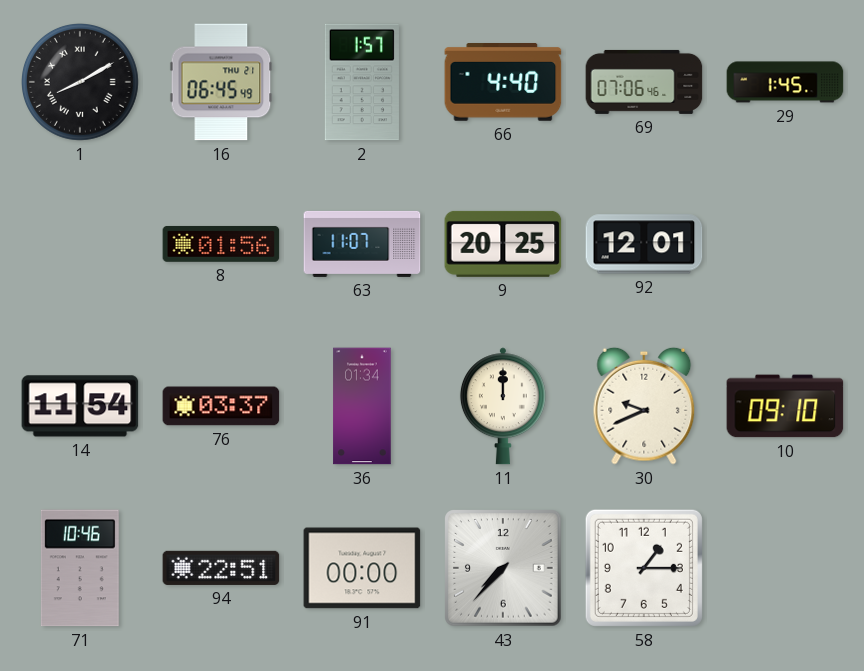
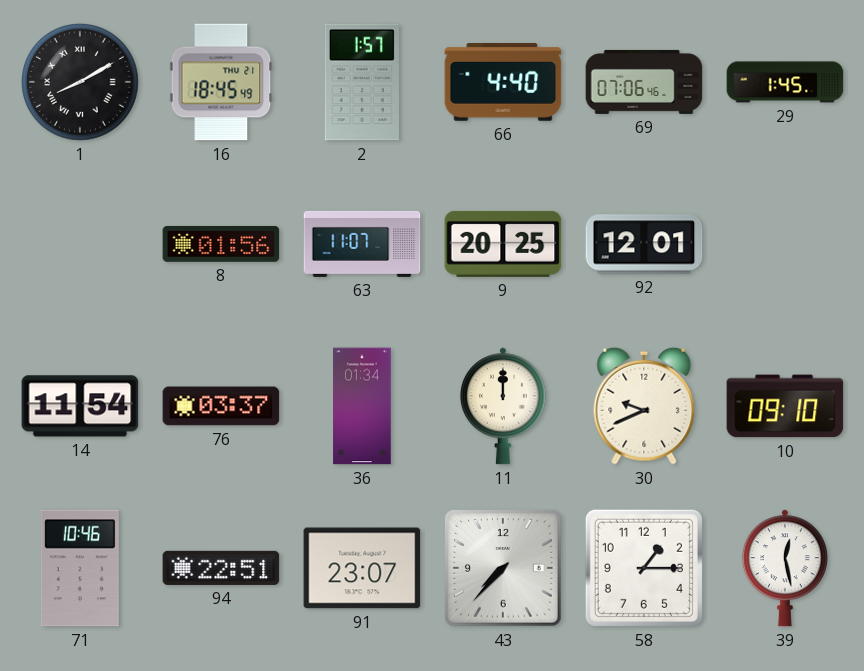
16: 06:45 -> 18:45 (221, 82)
91: 00:00 -> 23:07 (362, 568)
39: none -> 12:28 (785, 568)
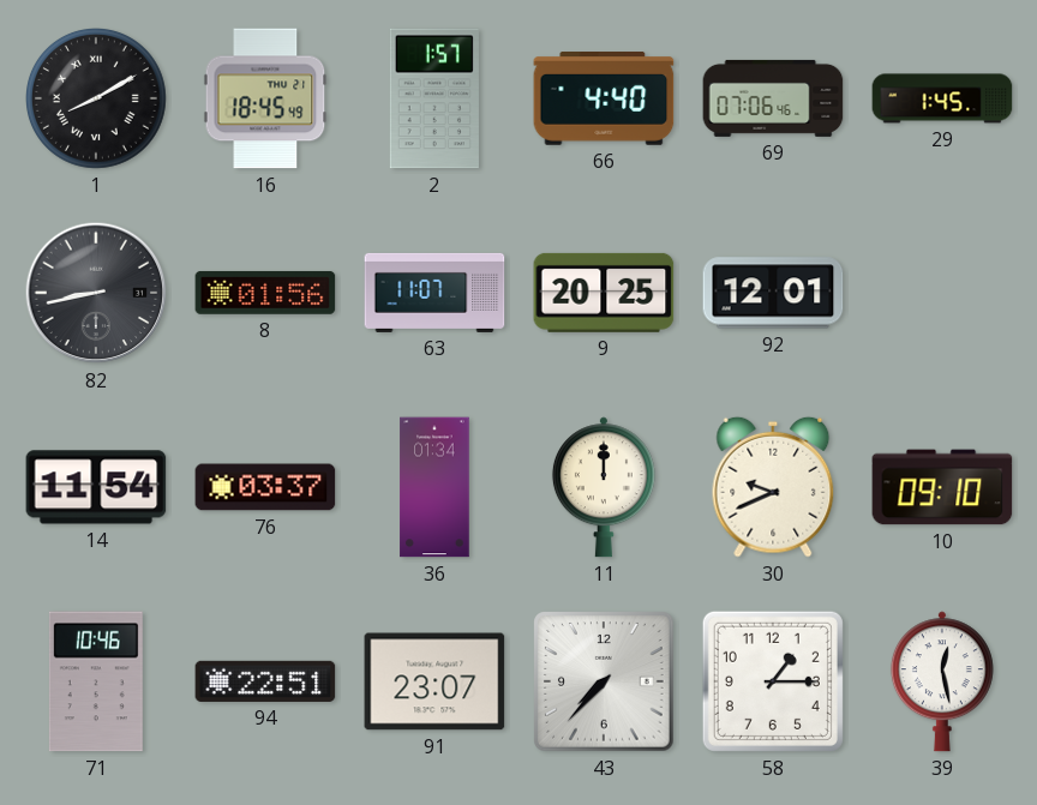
82: none -> 8:43 (96, 293)
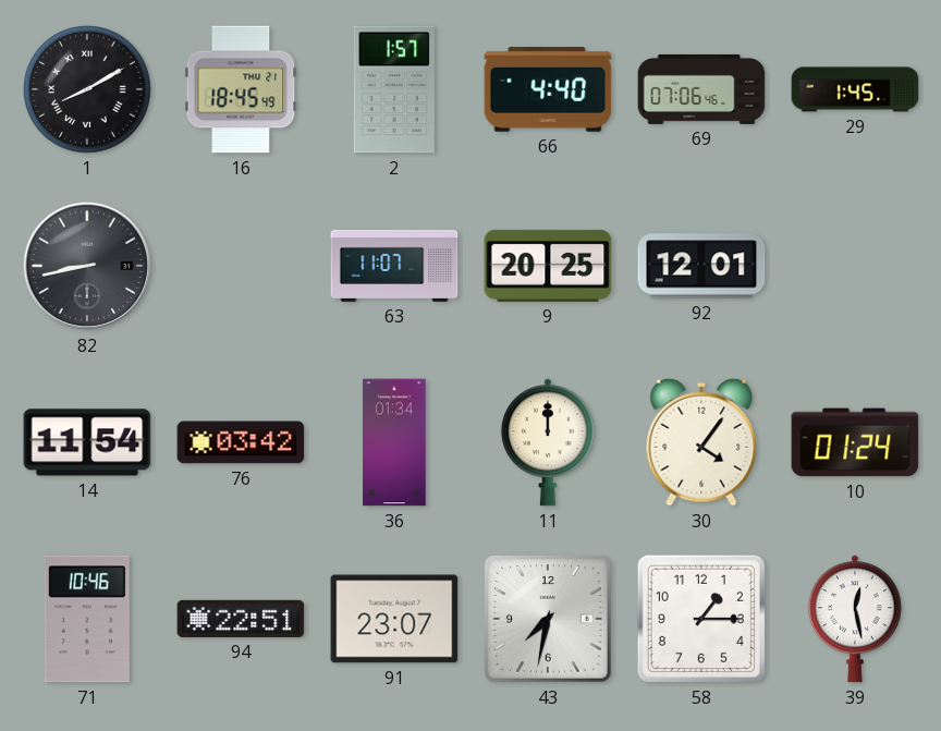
8: 01:56 -> none (265, 293)
76: 03:37 -> 03:42 (241, 442)
30: 9:41 -> 4:06 (701, 442)
10: 09:10 -> 01:24 (855, 442)
43: 7:37 -> 7:32 (548, 619)
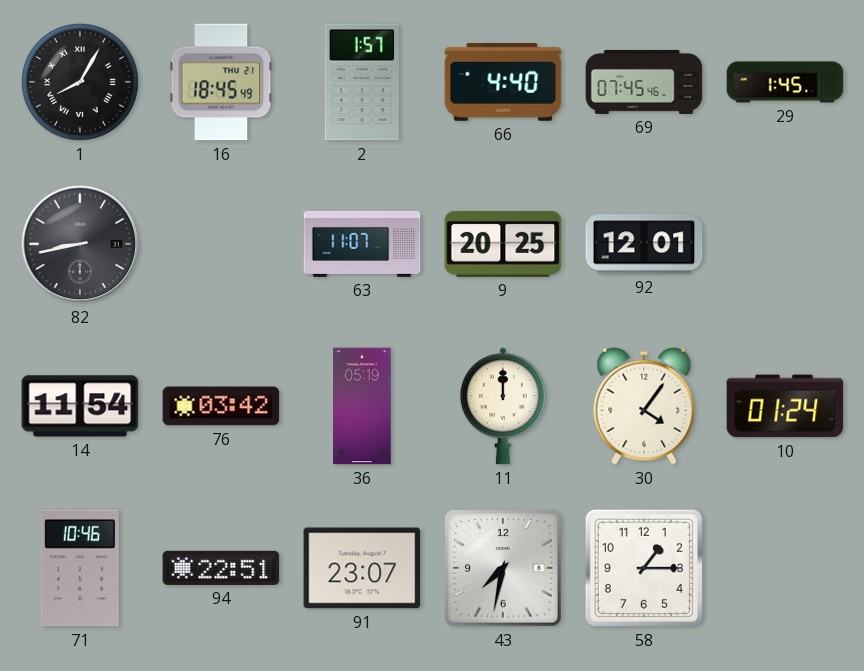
1: 8:10 -> 8:05 (81, 83)
69: 07:06 -> 07:45 (644, 82)
36: 01:34 -> 05:19 (362, 406)
39: 12:28 -> none (855, 619)
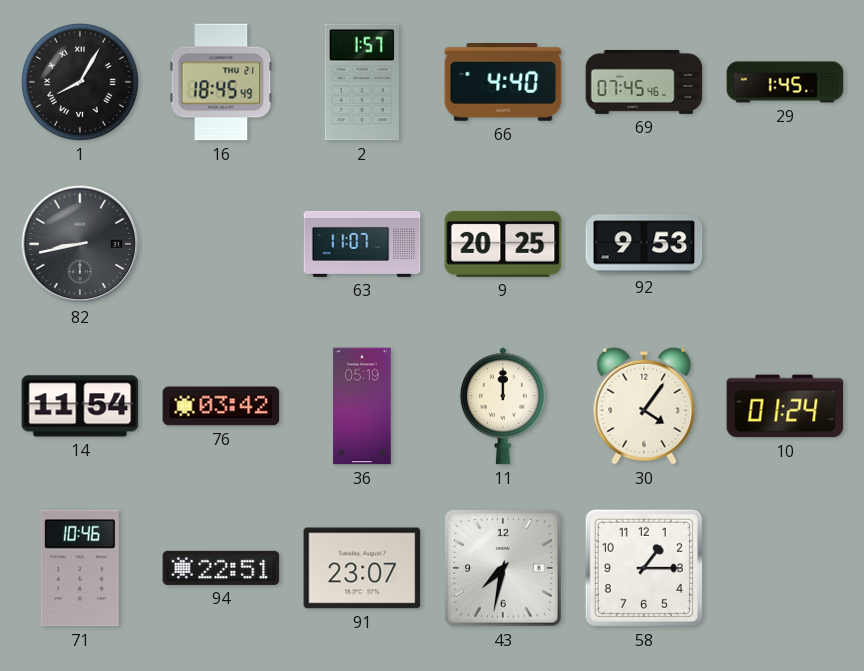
92: 12:01 -> 9:53 (644, 244)
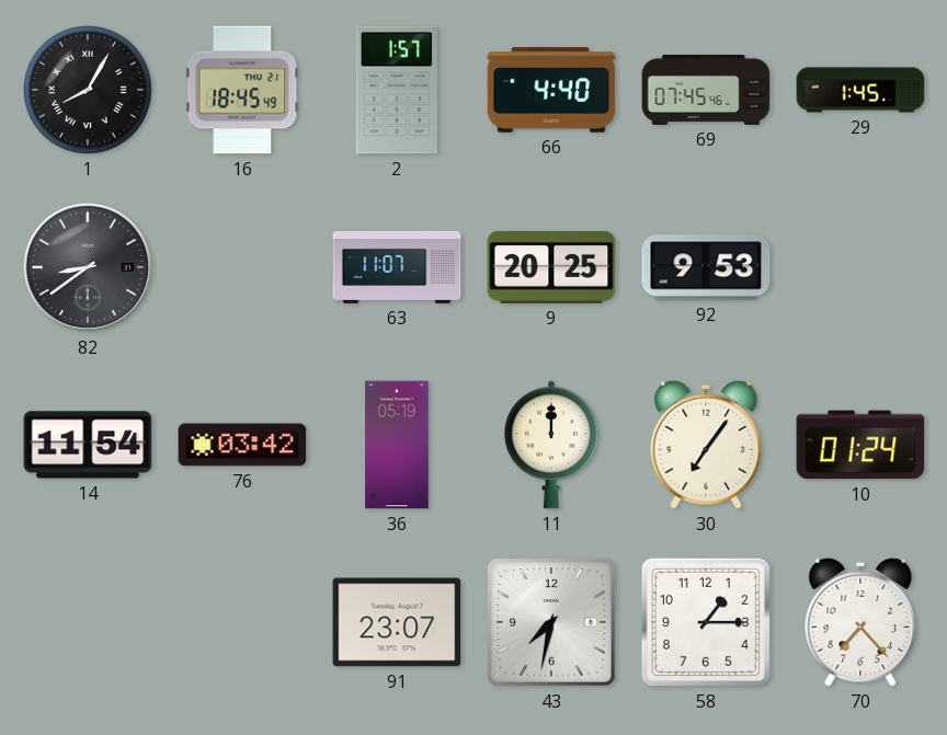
82: 8:43 -> 8:39 (88, 267)
30: 4:06 -> 7:06 (706, 445)
71: 10:46 -> none (80, 568)
94: 22:51 -> none (221, 568)
70: none -> 7:23 (860, 622)
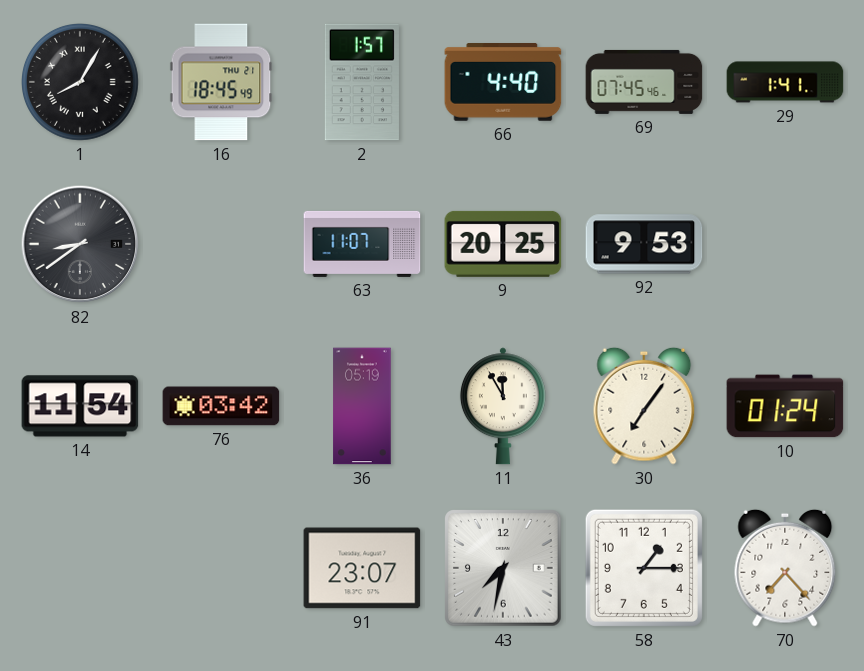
29: 1:45 -> 1:41 (785, 82)
11: 12:00 -> 11:55 (503, 406)
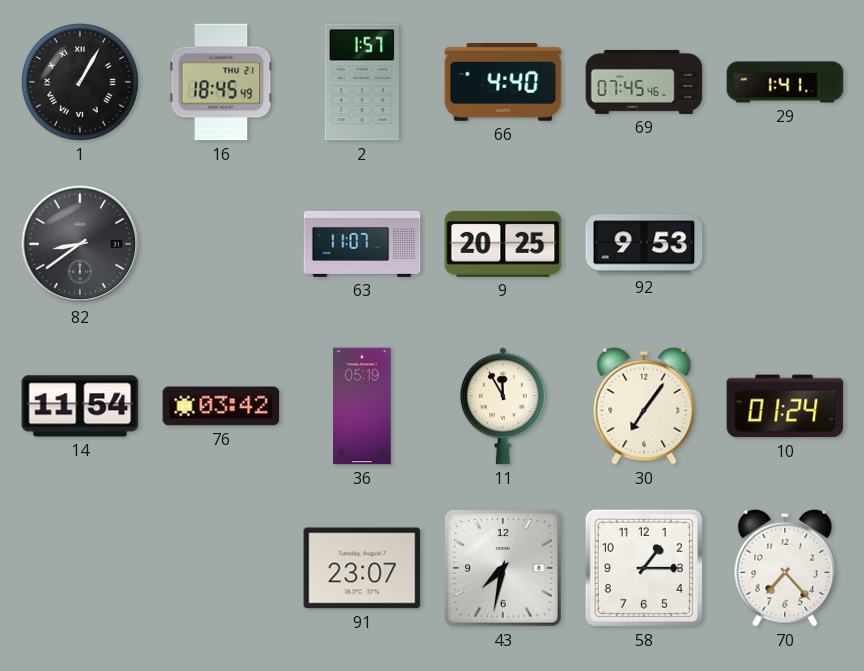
1: 8:05 -> 1:05 (81, 83)
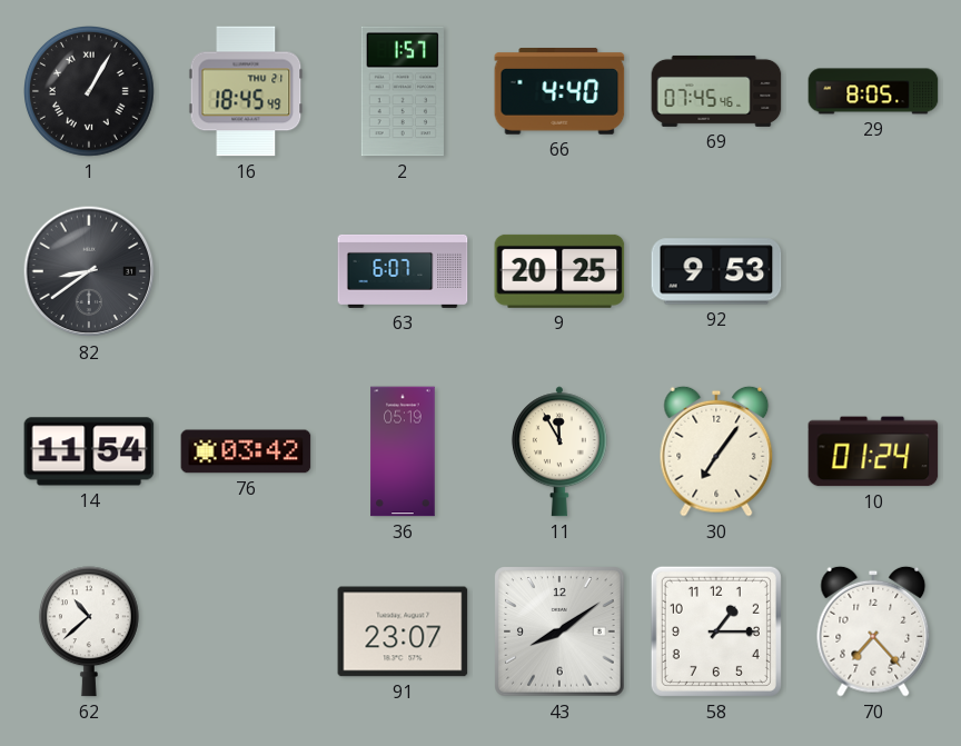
29: 1:41 -> 8:05 (873, 91)
63: 11:07 -> 6:07 (403, 271)
62: none -> 10:38 (89, 631)
43: 7:32 -> 8:09 (559, 631)
